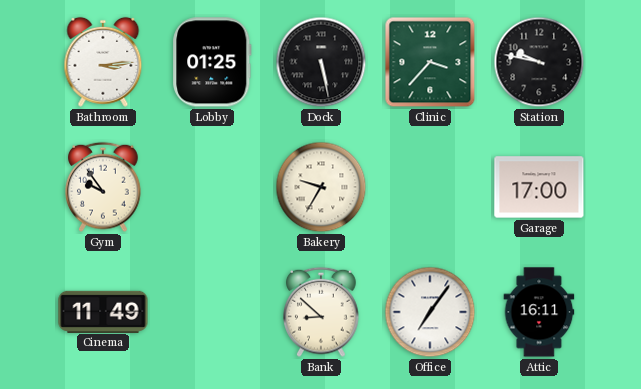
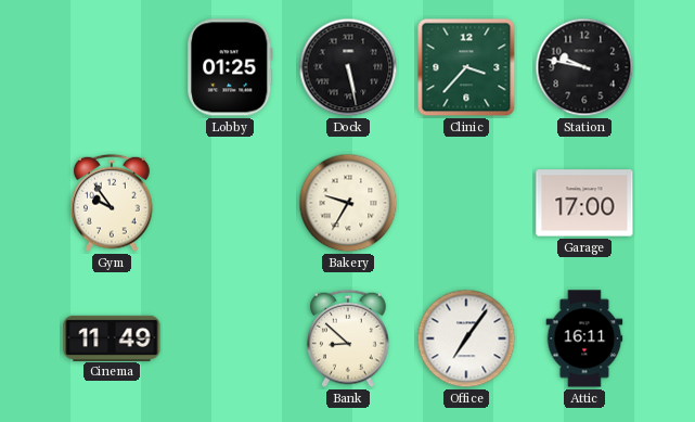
Bathroom: 3:14 -> none (103, 62)
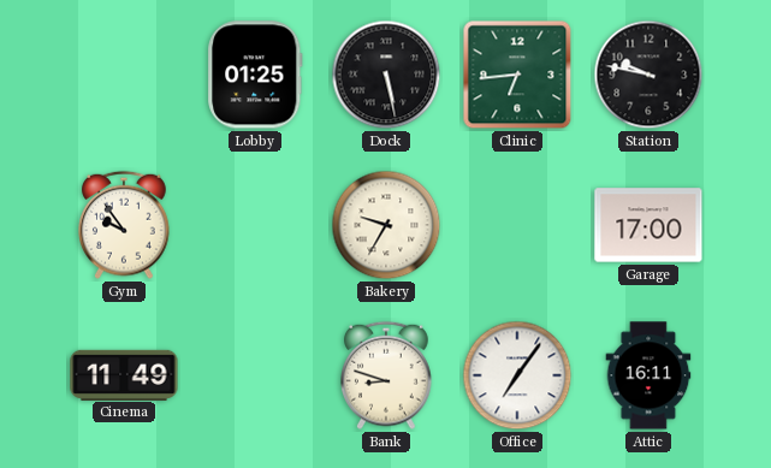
Clinic: 3:37 -> 6:44 (517, 75)
Bank: 8:52 -> 8:48 (386, 375)
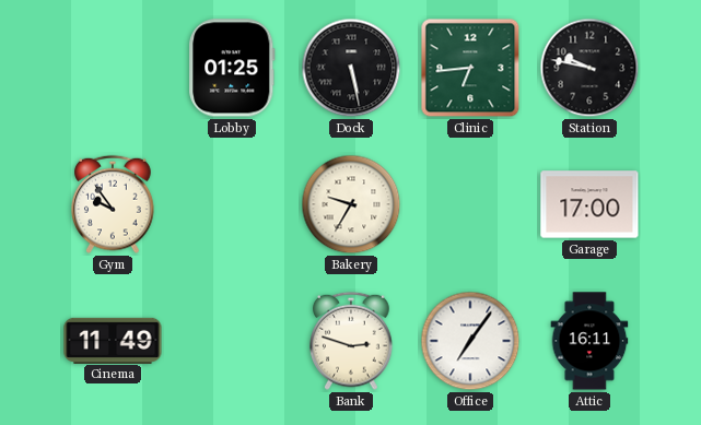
Bank: 8:48 -> 2:48 (351, 341)
